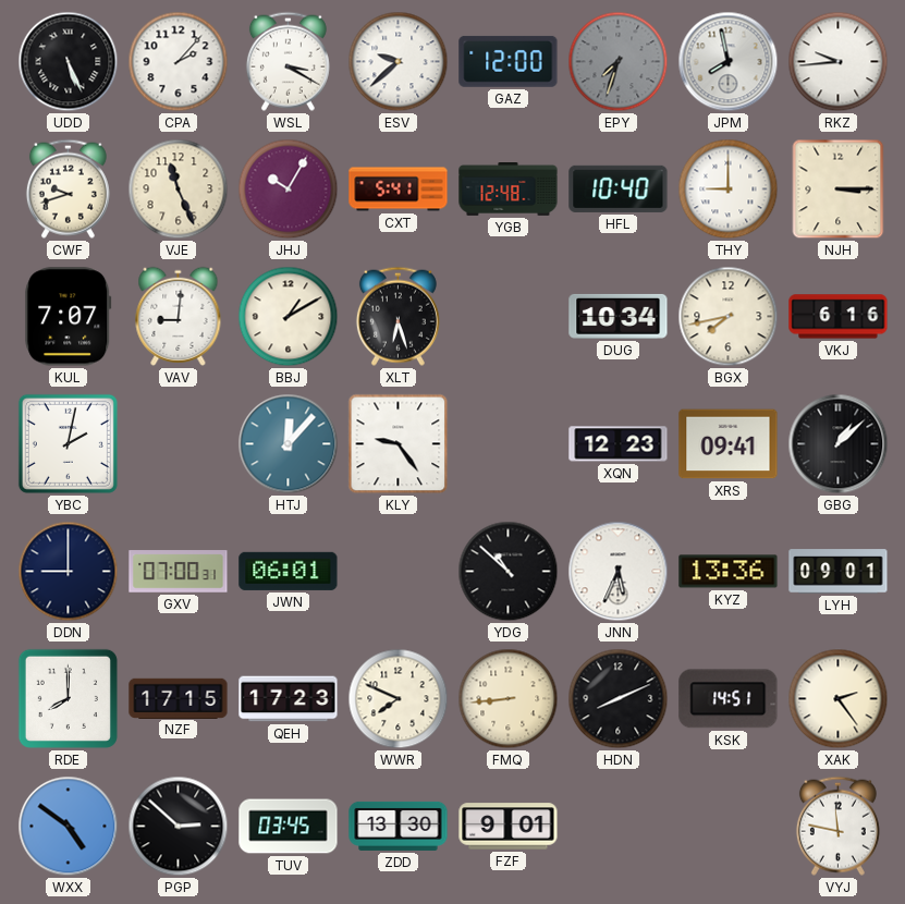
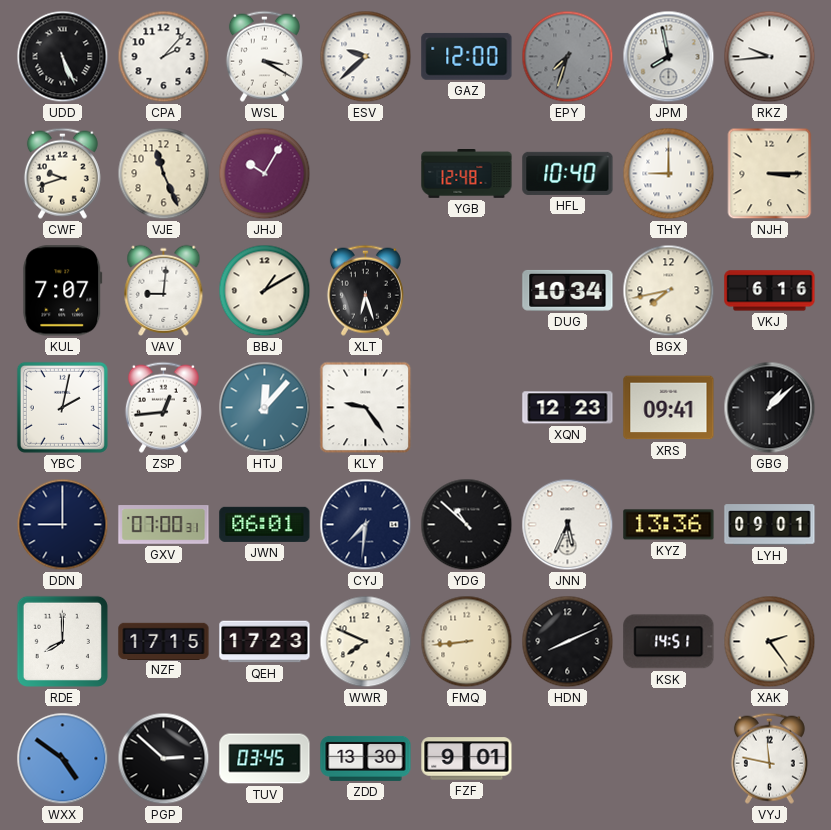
CXT: 5:41 -> none (399, 190)
ZSP: none -> 12:44 (163, 407)
CYJ: none -> 7:31 (366, 525)
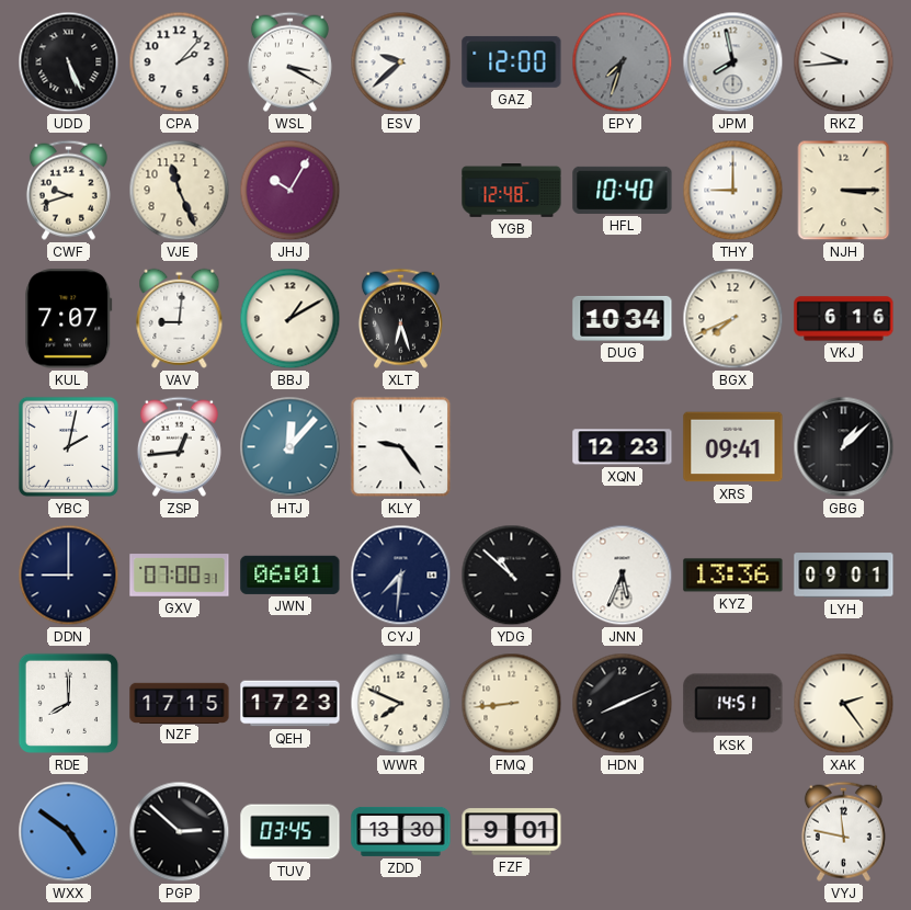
BGX: 7:43 -> 7:41 (733, 319)
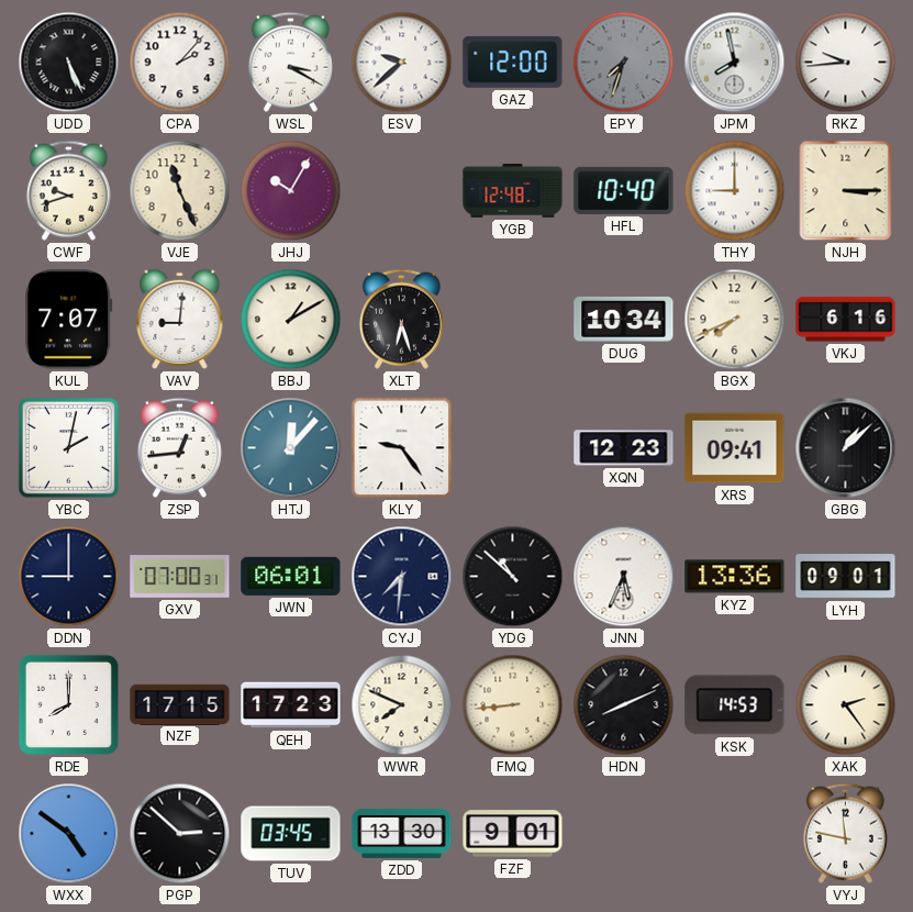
KSK: 14:51 -> 14:53 (735, 705)
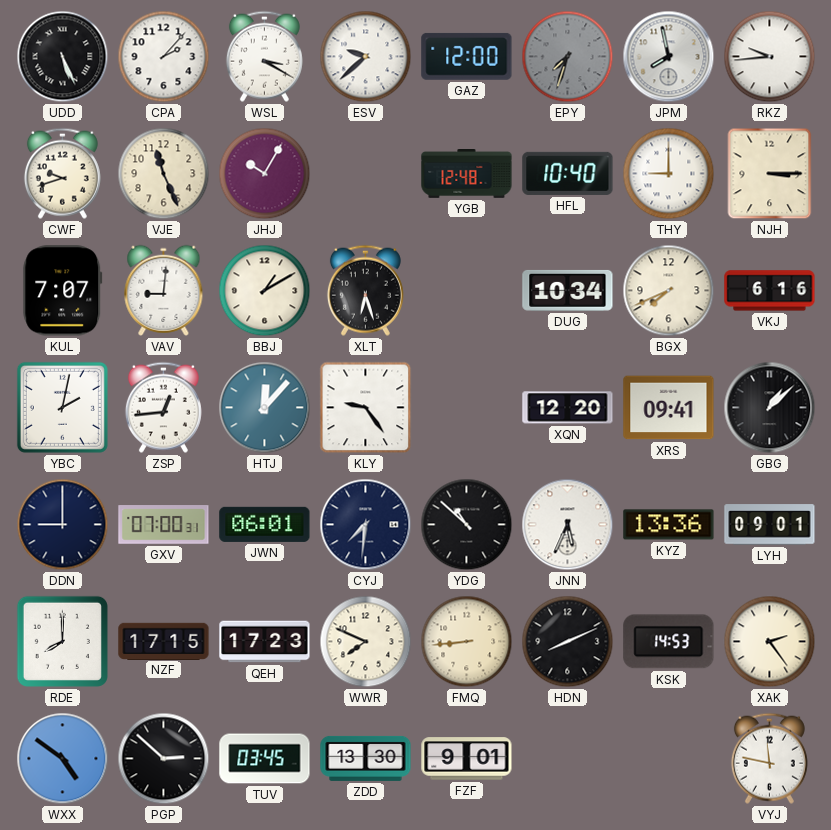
XQN: 12:23 -> 12:20 (568, 408)
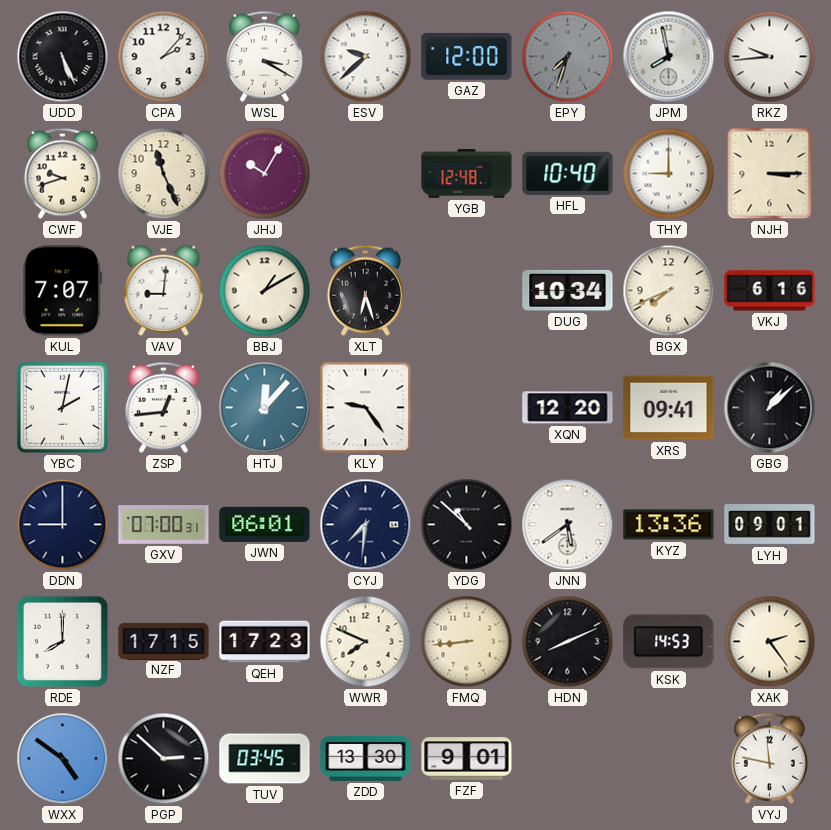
JNN: 5:34 -> 5:39 (568, 525)
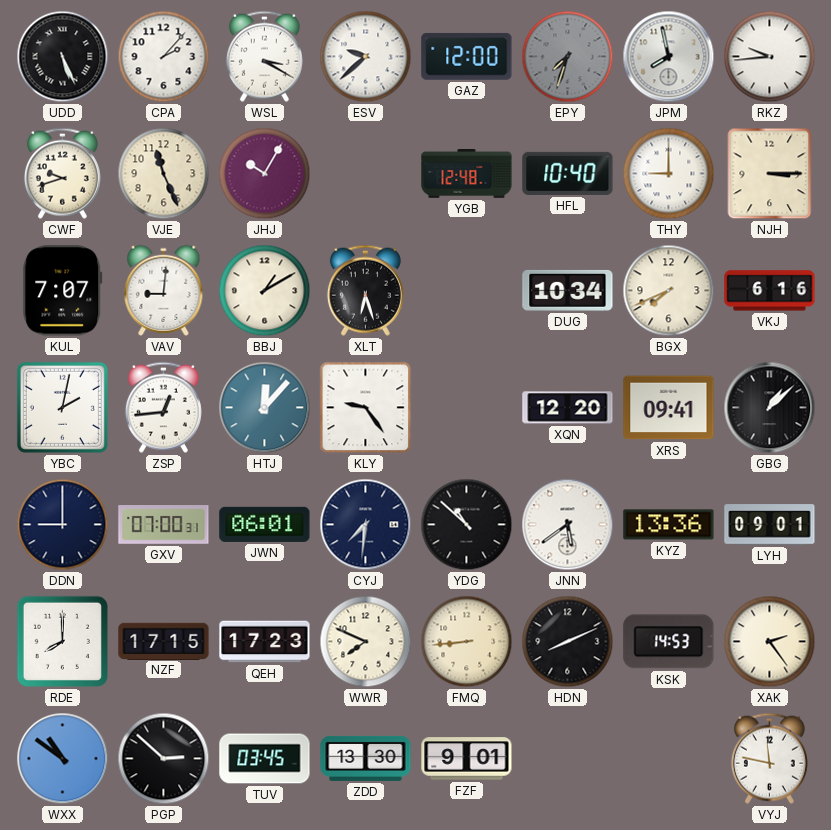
WXX: 4:51 -> 10:51 (63, 759)
